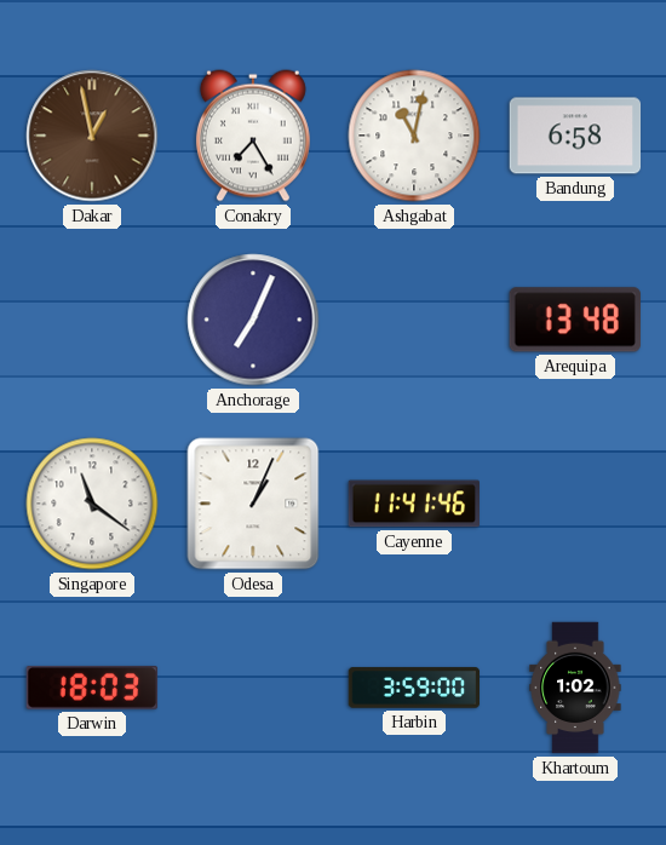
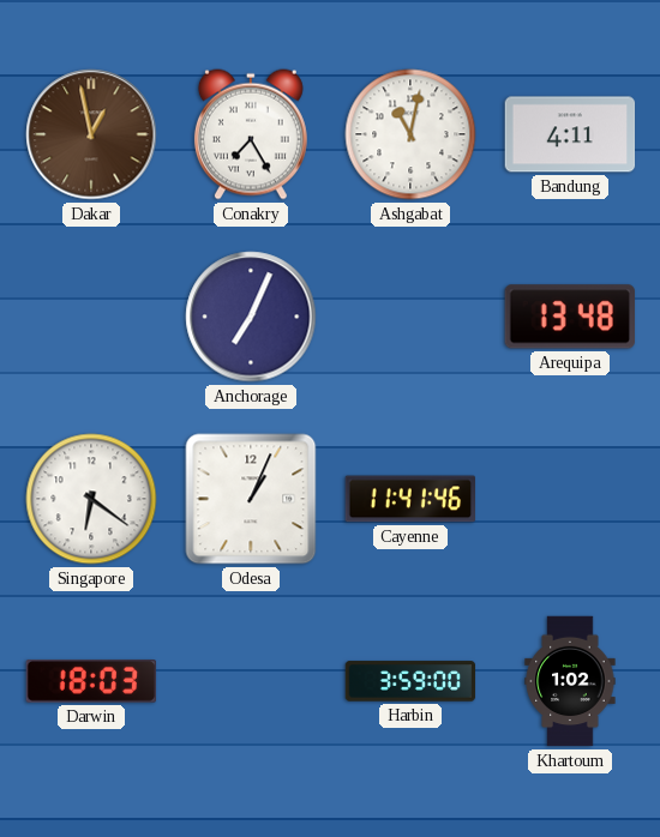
Bandung: 6:58 -> 4:11 (570, 134)
Singapore: 11:21 -> 6:21 (91, 499)
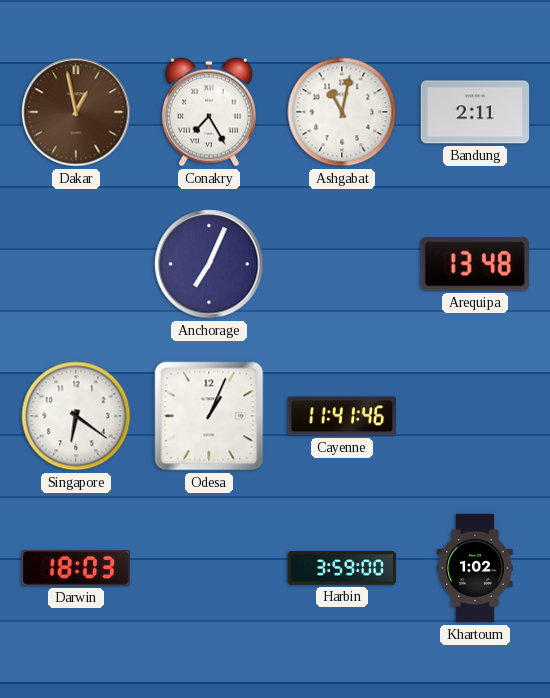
Bandung: 4:11 -> 2:11 (475, 112)
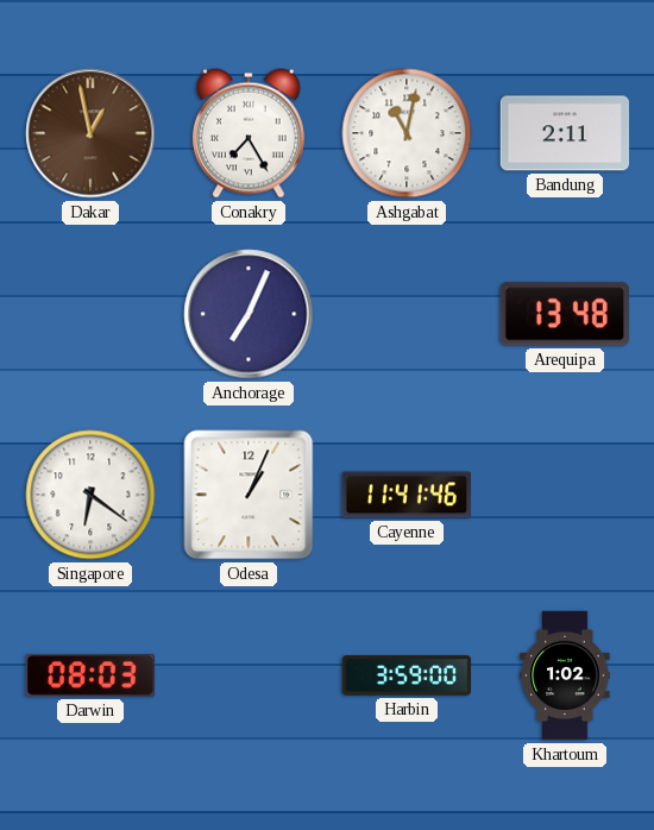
Darwin: 18:03 -> 08:03 (90, 675)
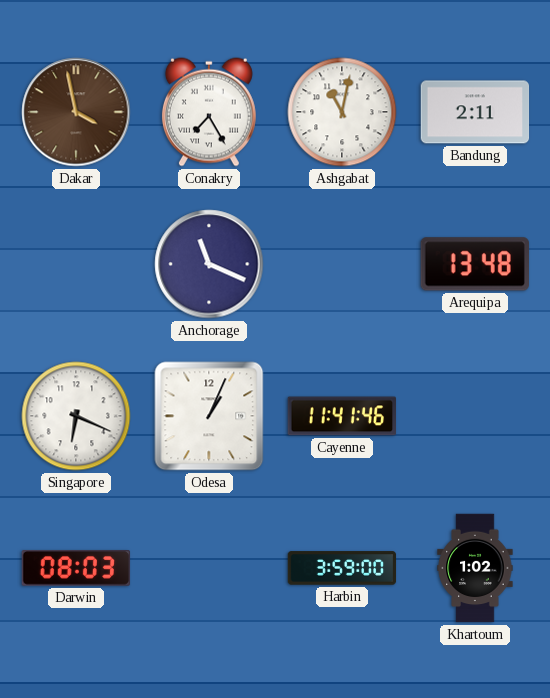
Dakar: 12:58 -> 3:58 (76, 112)
Anchorage: 7:04 -> 11:19 (209, 264)
Singapore: 6:21 -> 6:19 (76, 416)
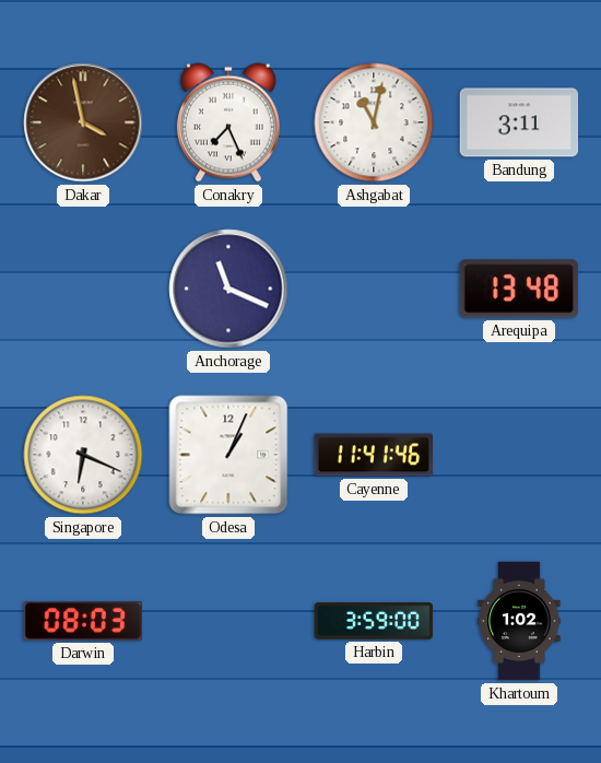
Conakry: 7:25 -> 7:26 (228, 122)
Bandung: 2:11 -> 3:11 (519, 122)
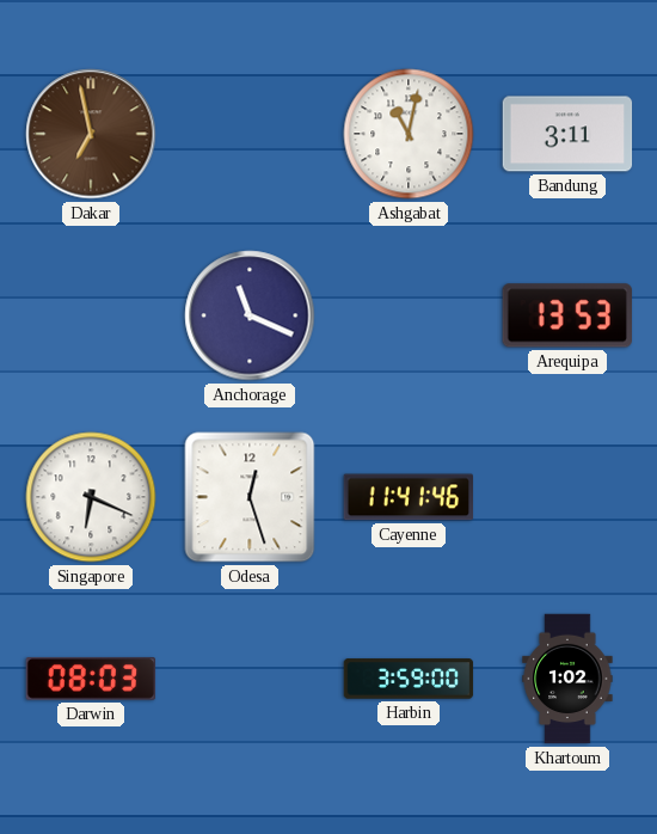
Dakar: 3:58 -> 6:58 (91, 134)
Conakry: 7:26 -> none (228, 122)
Arequipa: 13:48 -> 13:53 (567, 315)
Odesa: 1:04 -> 12:27 (250, 497)
